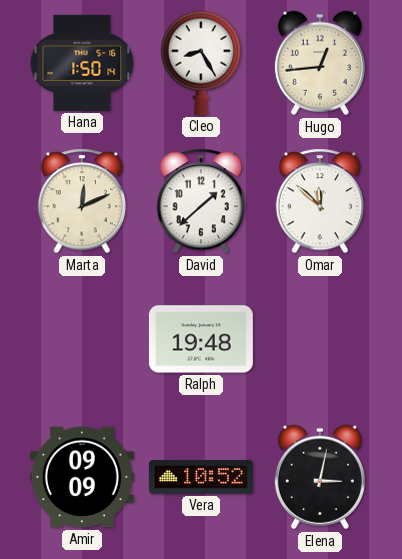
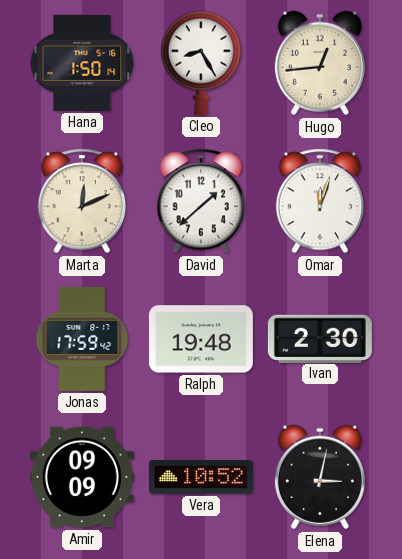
Omar: 11:52 -> 12:03 (319, 201)
Jonas: none -> 17:59 (82, 339)
Ivan: none -> 2:30 (320, 338)
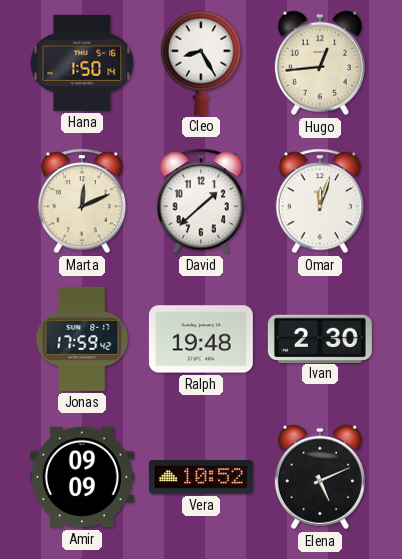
Elena: 3:02 -> 5:11 (320, 477)
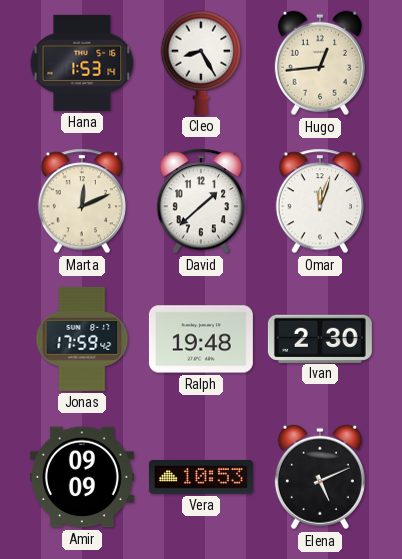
Hana: 1:50 -> 1:53 (82, 63)
Vera: 10:52 -> 10:53 (201, 478)
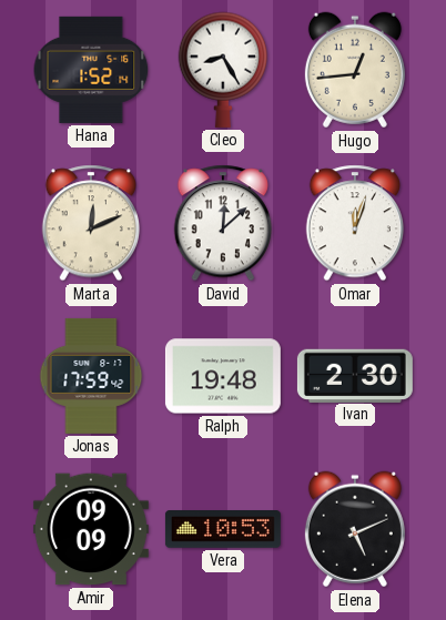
Hana: 1:53 -> 1:52 (91, 70)
David: 1:38 -> 12:08 (222, 223)
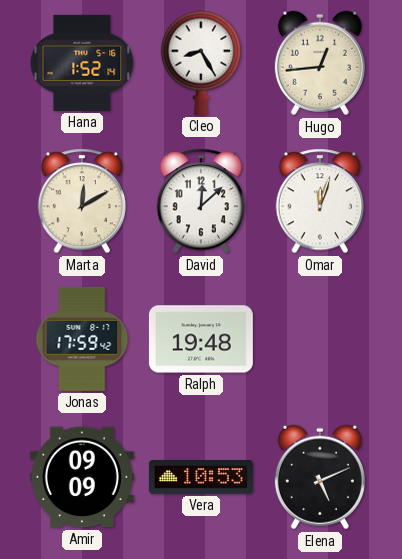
Marta: 12:11 -> 12:10 (81, 201)
Ivan: 2:30 -> none (355, 375)
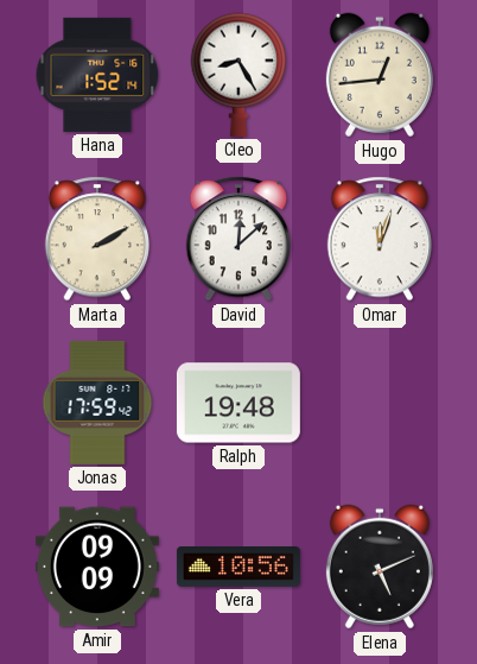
Marta: 12:10 -> 2:10 (96, 239)
Vera: 10:53 -> 10:56 (238, 568)
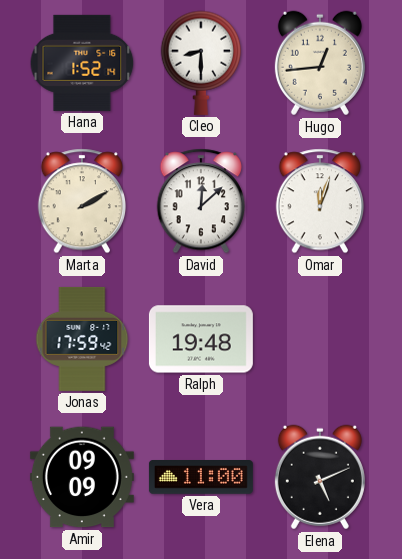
Cleo: 8:25 -> 8:30 (201, 63)
Vera: 10:56 -> 11:00 (201, 478)
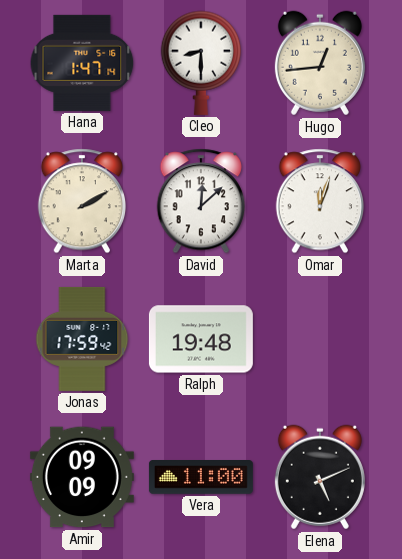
Hana: 1:52 -> 1:47 (82, 63)
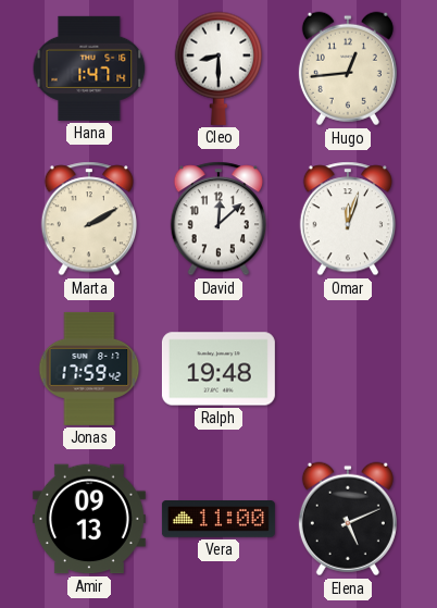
Amir: 09:09 -> 09:13 (89, 519)
